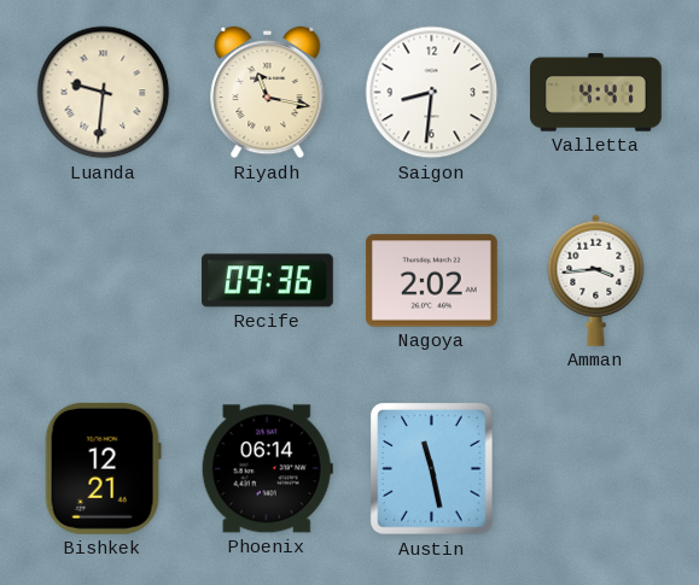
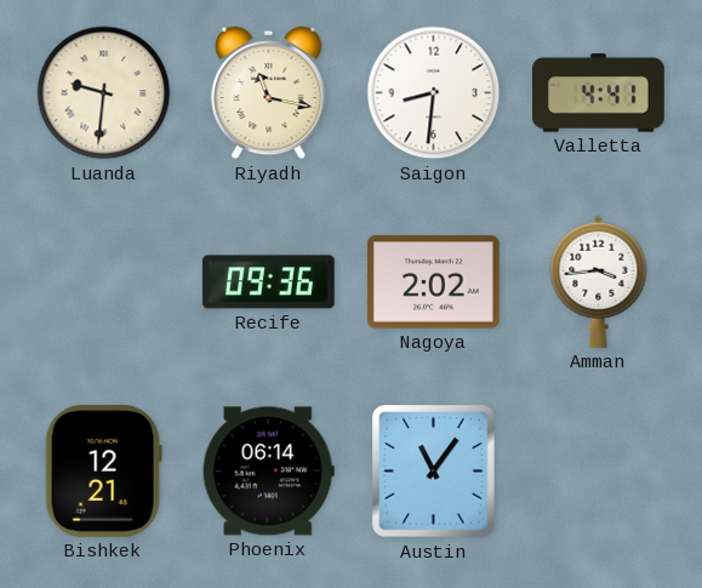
Austin: 11:28 -> 11:06 (434, 472)
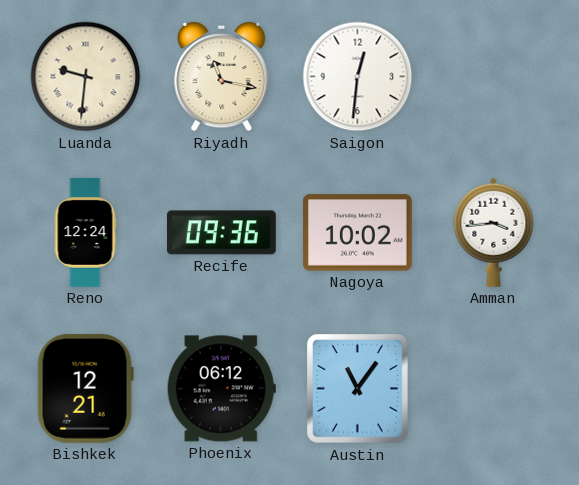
Saigon: 8:31 -> 12:31 (358, 77)
Valletta: 4:41 -> none (599, 93)
Reno: none -> 12:24 (85, 233)
Nagoya: 2:02 -> 10:02 (357, 233)
Phoenix: 06:14 -> 06:12 (221, 389)
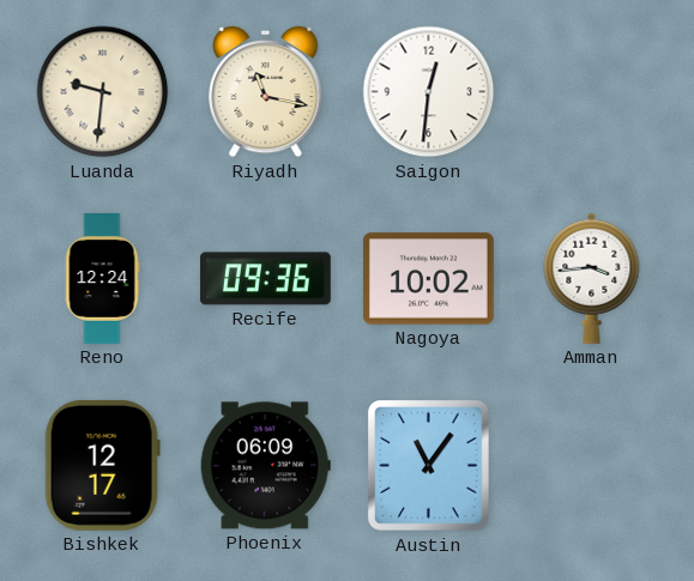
Bishkek: 12:21 -> 12:17 (102, 465)
Phoenix: 06:12 -> 06:09 (265, 466)
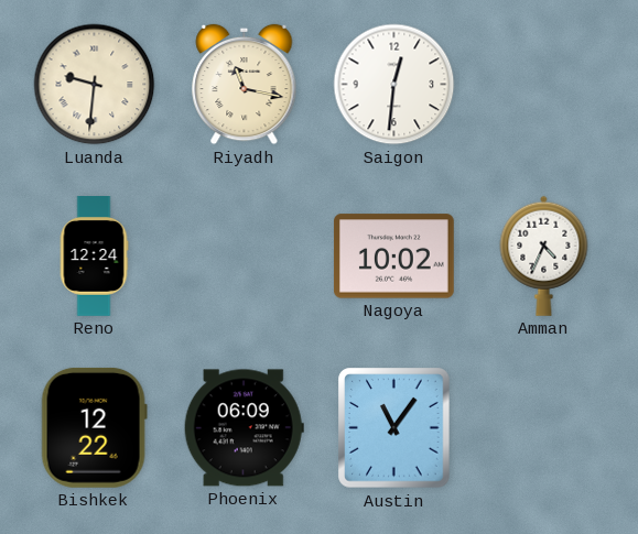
Recife: 09:36 -> none (265, 279)
Amman: 3:44 -> 4:34 (544, 255)
Bishkek: 12:17 -> 12:22 (94, 427)
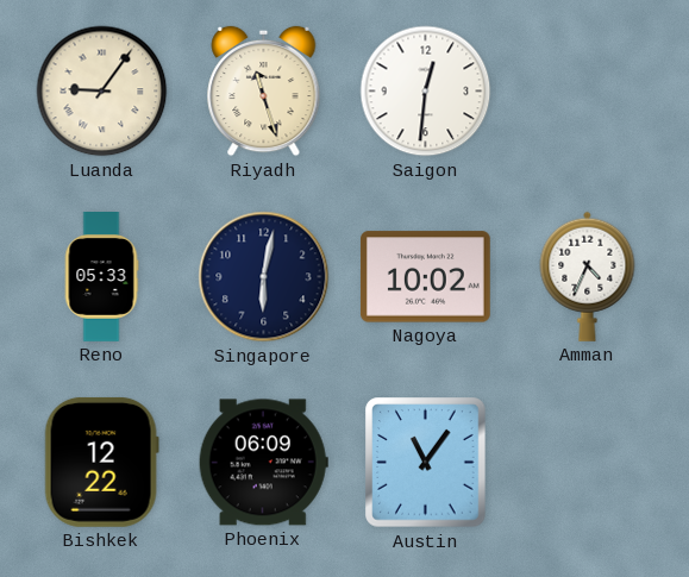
Luanda: 9:31 -> 9:06 (102, 92)
Riyadh: 11:17 -> 11:27 (264, 92)
Reno: 12:24 -> 05:33 (101, 277)
Singapore: none -> 6:02 (264, 277)
